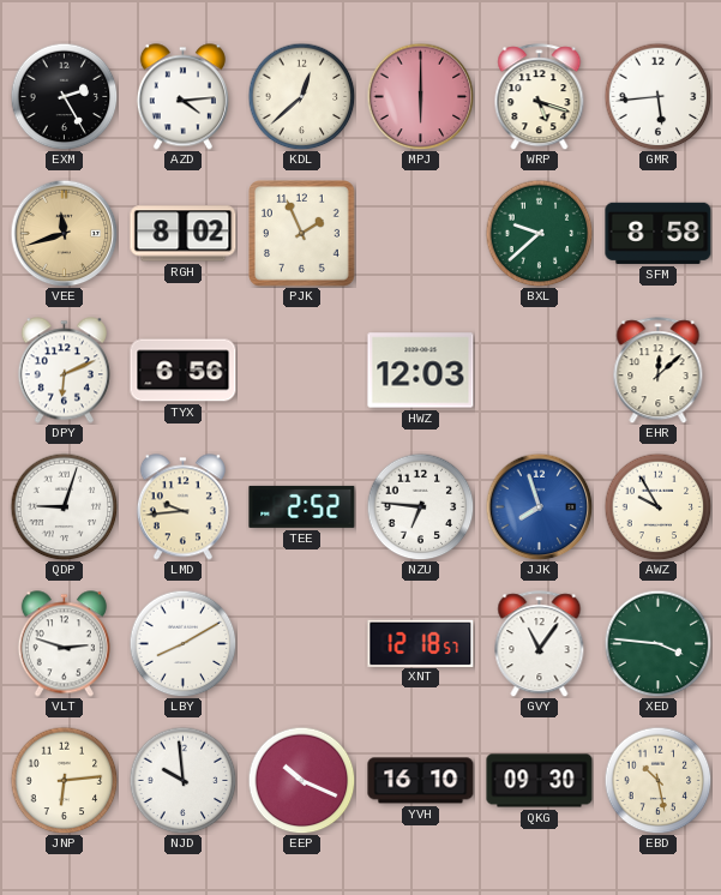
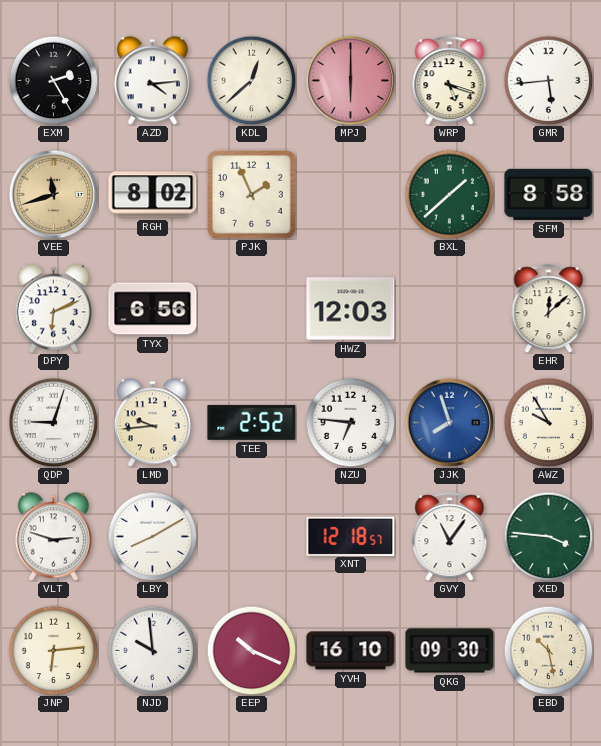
BXL: 9:38 -> 1:38 (449, 194)
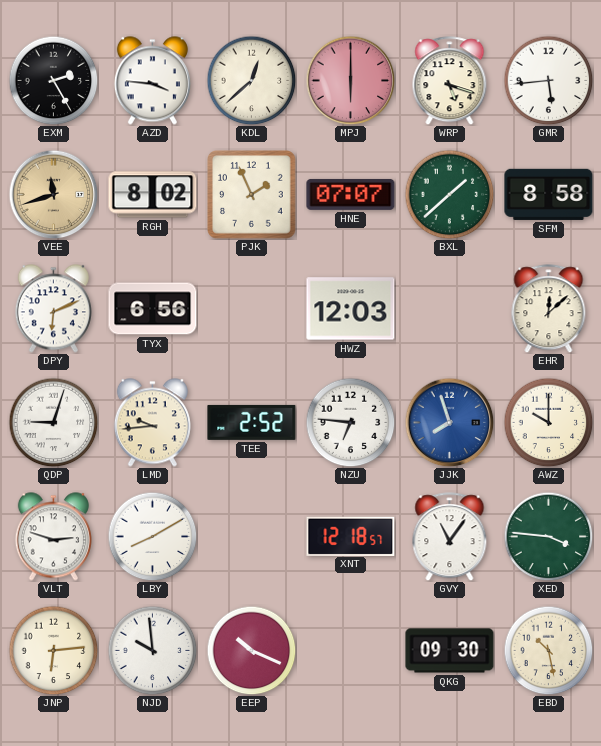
AZD: 4:14 -> 3:46 (152, 81)
HNE: none -> 07:07 (351, 194)
AWZ: 9:55 -> 10:00 (548, 422)
YVH: 16:10 -> none (351, 651)
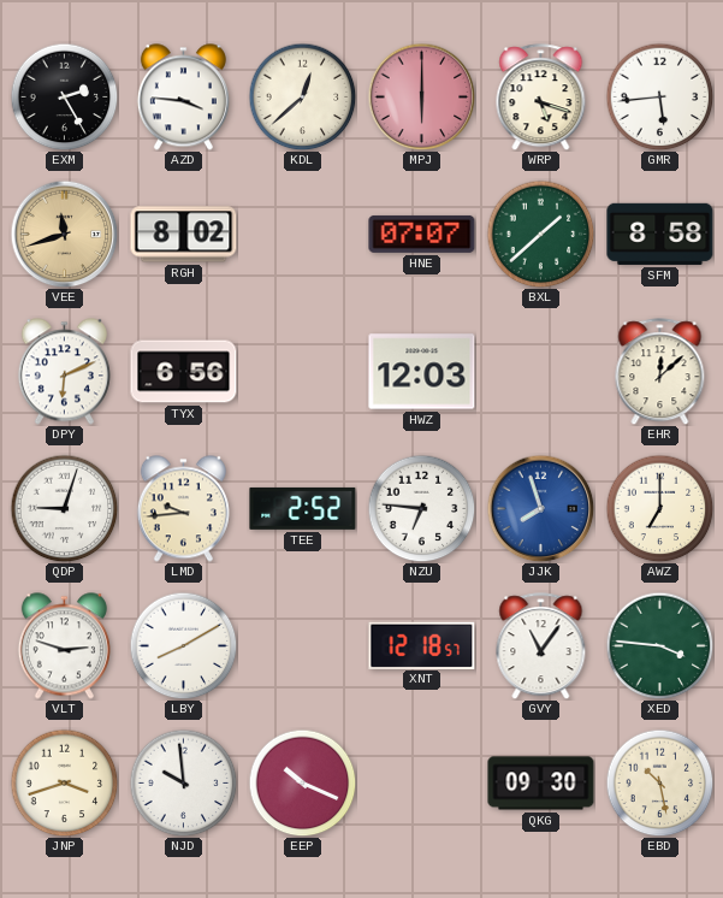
PJK: 1:56 -> none (252, 195)
AWZ: 10:00 -> 7:00 (659, 508)
JNP: 6:14 -> 3:42 (64, 782)
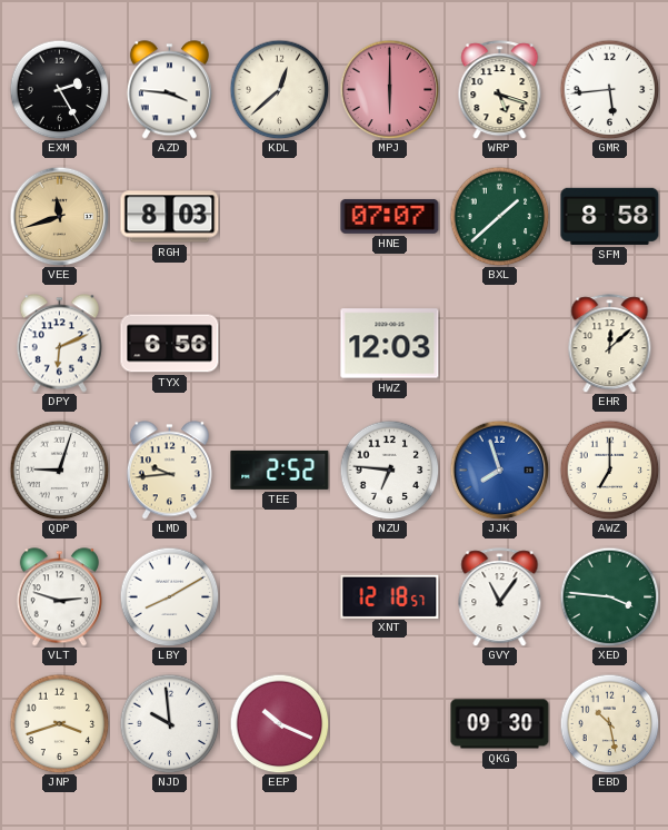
RGH: 8:02 -> 8:03 (170, 217)
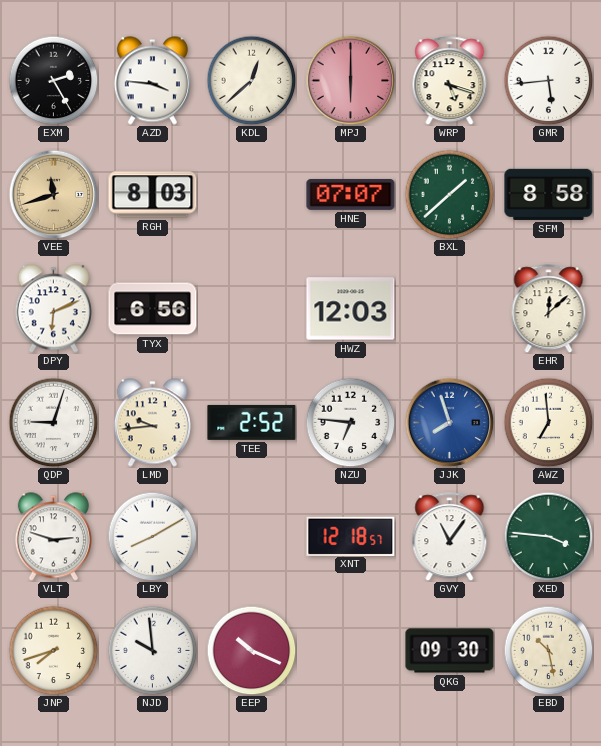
AWZ: 7:00 -> 6:59 (548, 422)
JNP: 3:42 -> 7:42 (53, 650)
